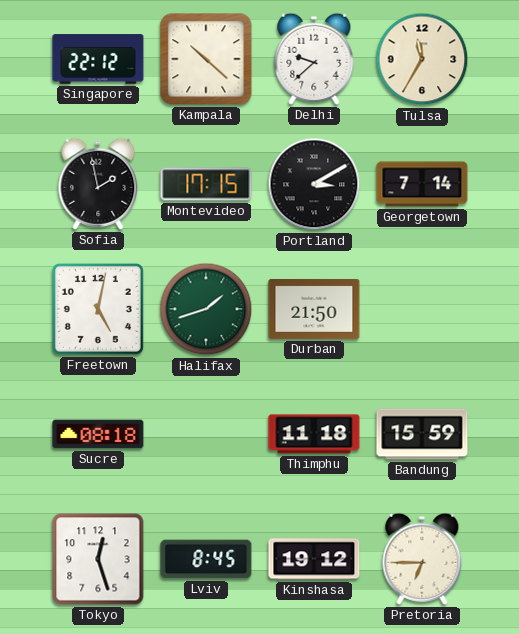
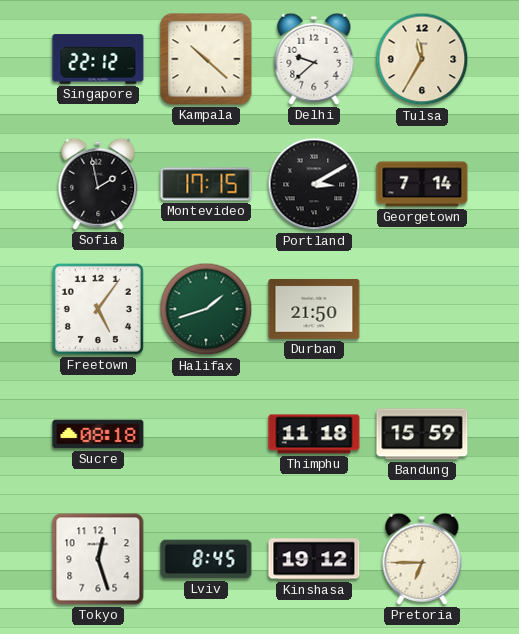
Freetown: 5:02 -> 5:06 (98, 309)
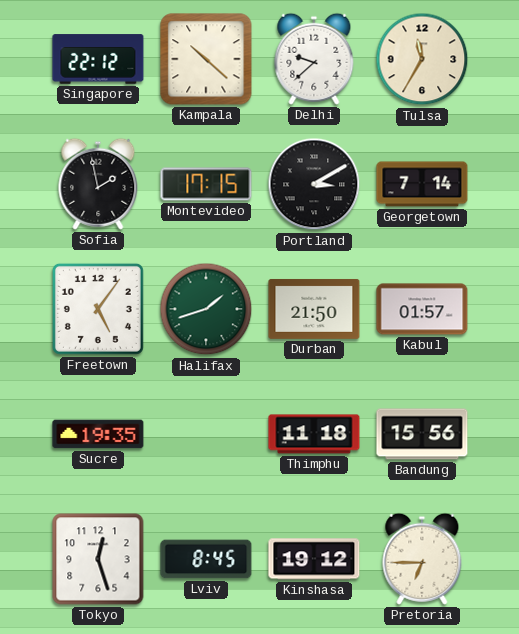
Kabul: none -> 01:57 (422, 309)
Sucre: 08:18 -> 19:35 (98, 434)
Bandung: 15:59 -> 15:56 (422, 434)
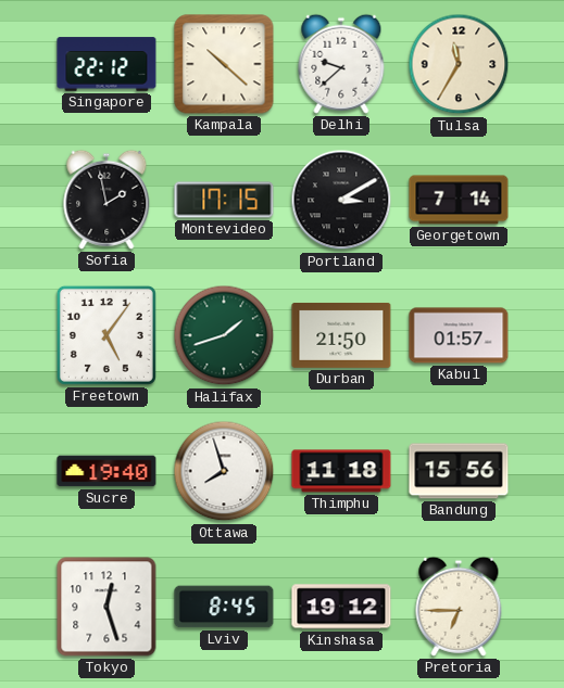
Sucre: 19:35 -> 19:40 (106, 471)
Ottawa: none -> 7:57 (224, 471)
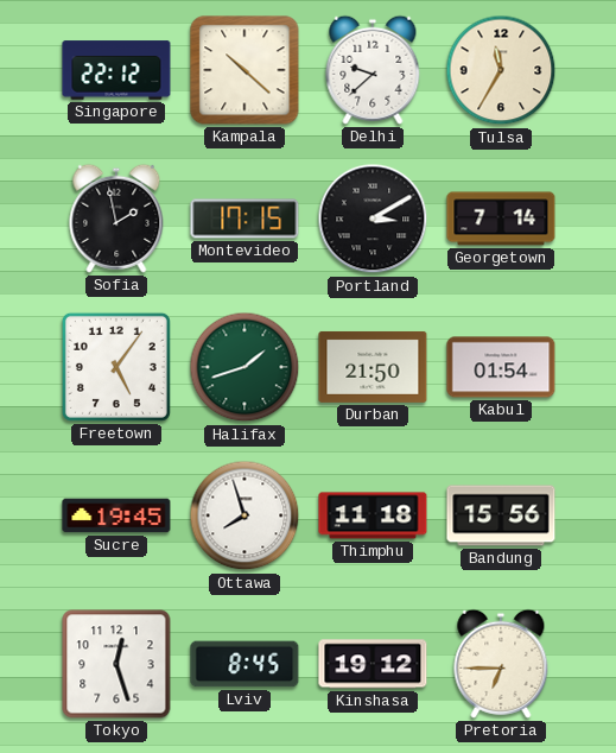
Kabul: 01:57 -> 01:54 (501, 367)
Sucre: 19:40 -> 19:45 (116, 515)
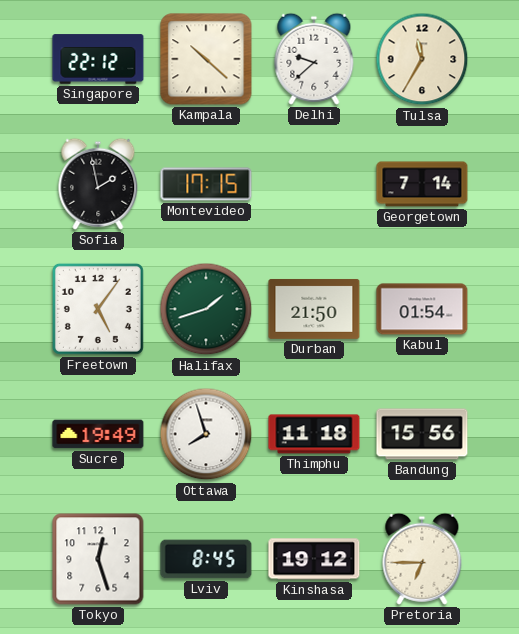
Portland: 3:10 -> none (373, 219)
Sucre: 19:45 -> 19:49 (98, 434)
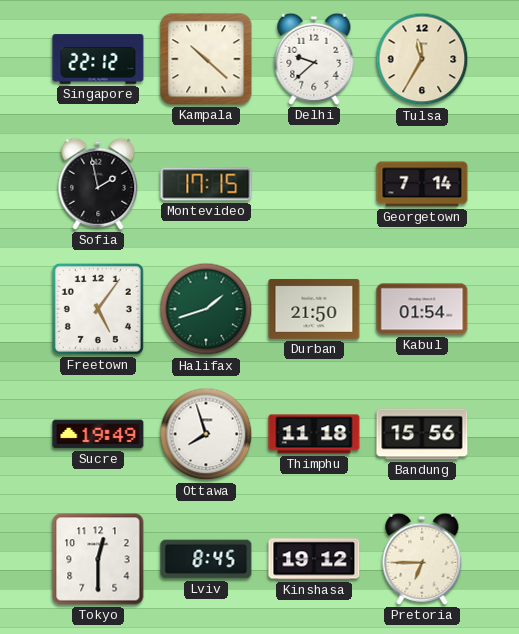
Tokyo: 12:27 -> 12:30 (98, 559)
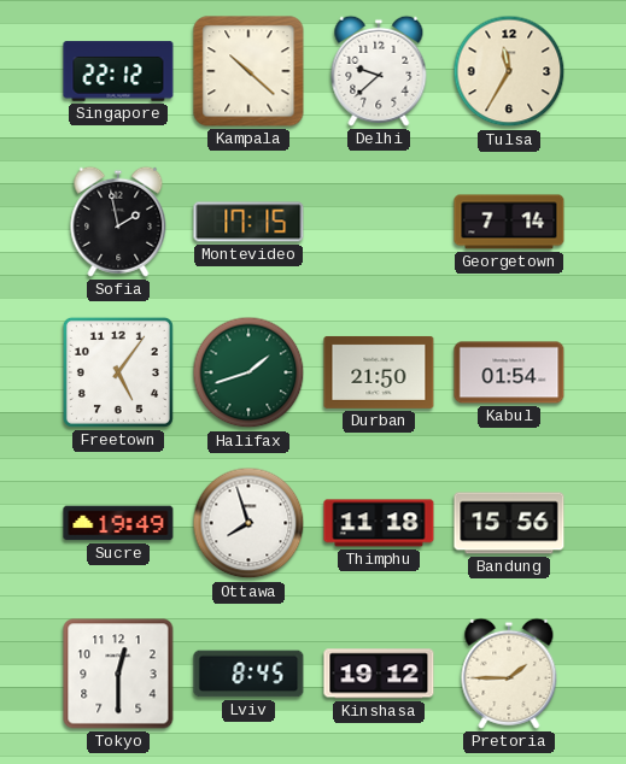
Pretoria: 6:45 -> 1:45 (509, 674)
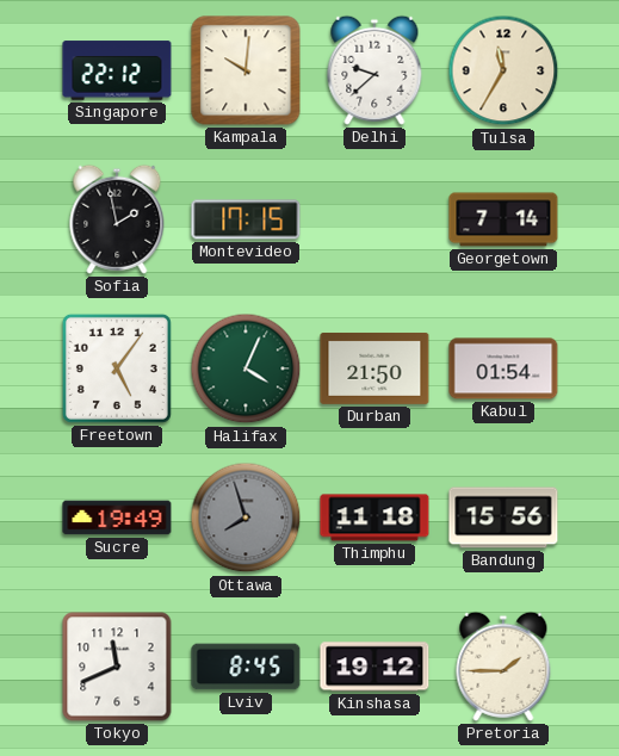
Kampala: 10:22 -> 10:01 (246, 70)
Halifax: 1:42 -> 4:04 (246, 368)
Ottawa dial: white -> grey (246, 518)
Tokyo: 12:30 -> 11:41 (117, 667)
